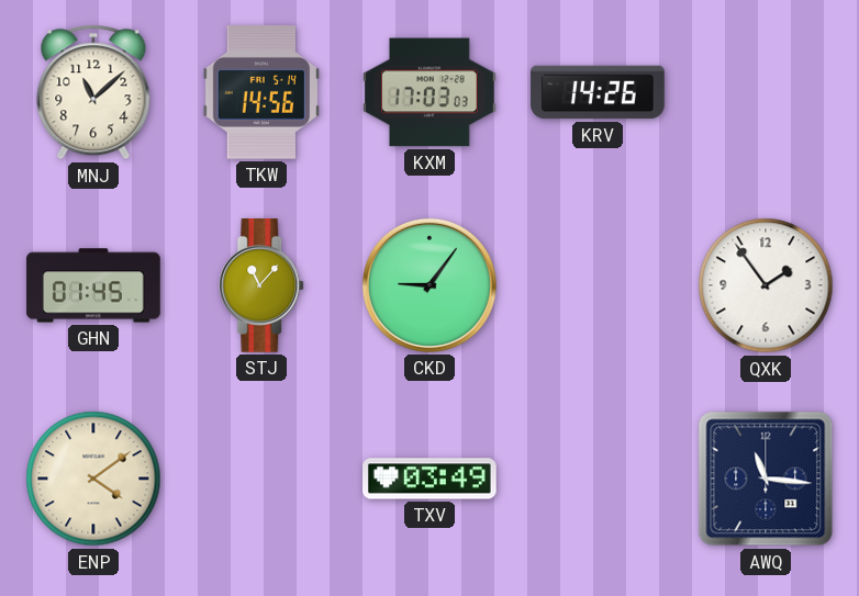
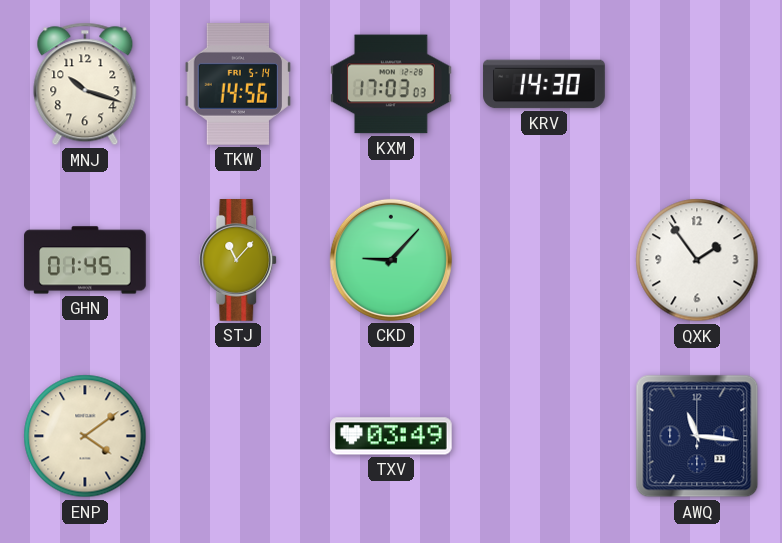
MNJ: 11:08 -> 10:18 (85, 84)
KRV: 14:26 -> 14:30 (544, 84)
CKD: 9:06 -> 9:07 (391, 260)
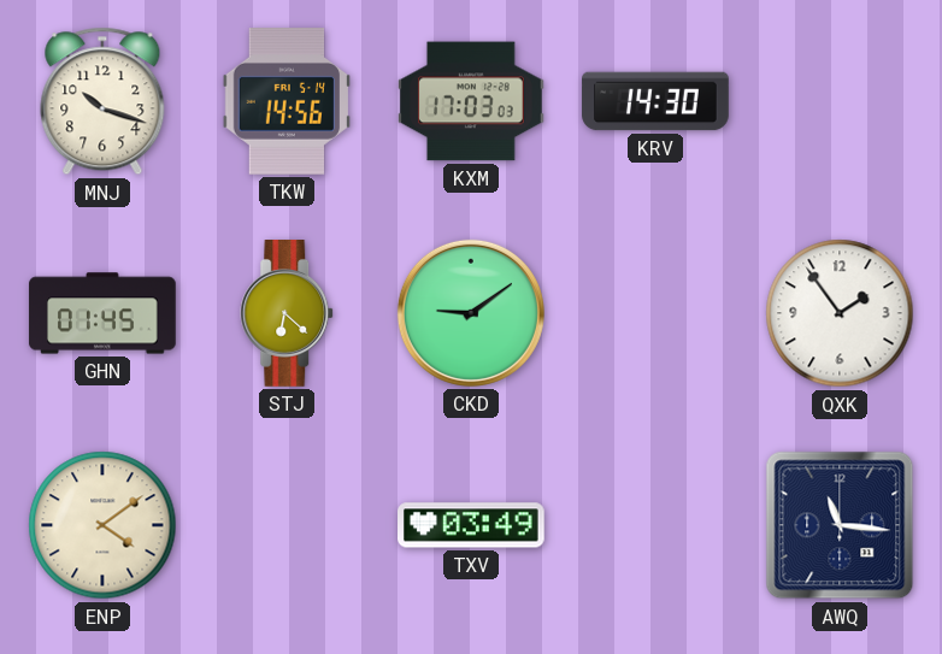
STJ: 11:07 -> 6:22 (288, 314)
CKD: 9:07 -> 9:09 (471, 313)
